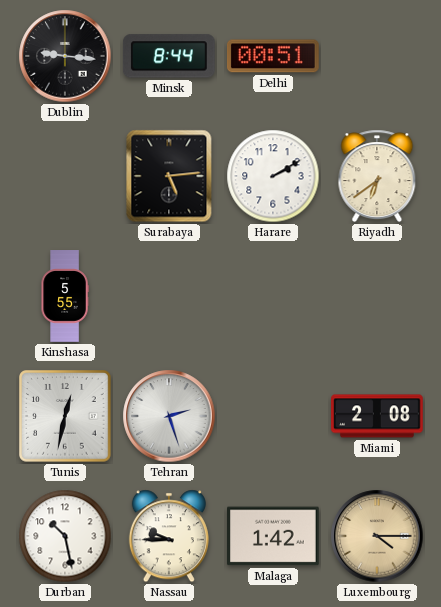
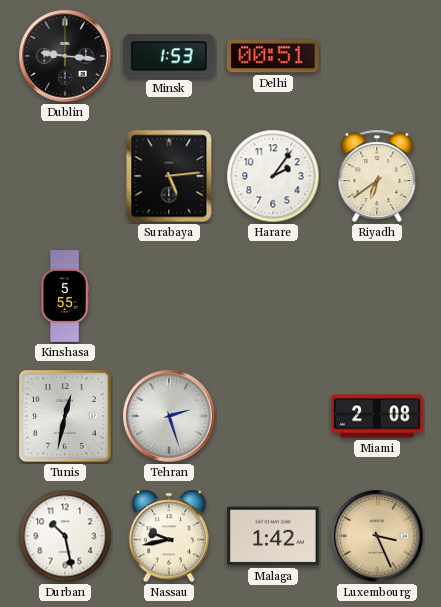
Minsk: 8:44 -> 1:53 (169, 56)
Harare: 2:10 -> 2:06 (273, 176)
Nassau: 9:45 -> 9:43 (169, 536)
Luxembourg: 4:15 -> 3:26 (377, 536)
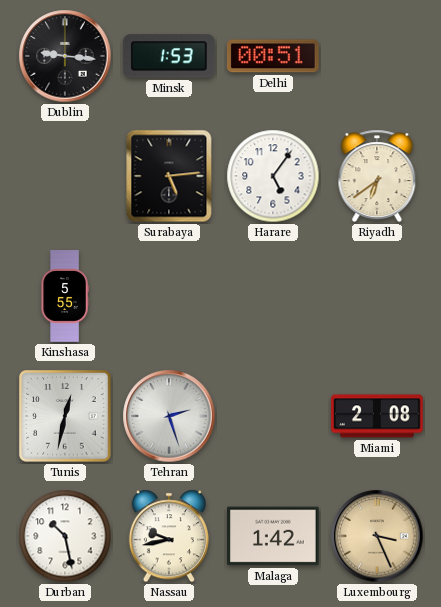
Harare: 2:06 -> 5:06 (273, 176)
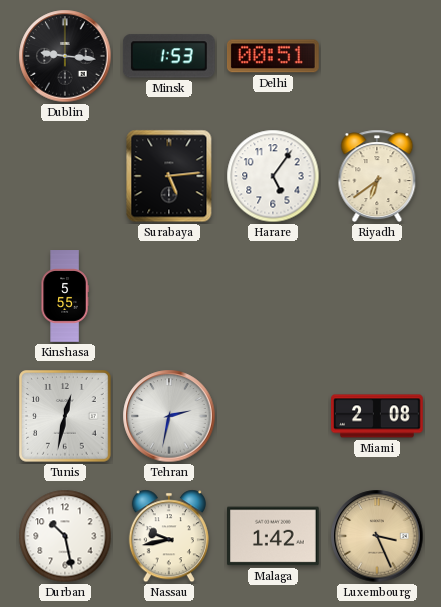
Tehran: 2:27 -> 2:32 (169, 416)
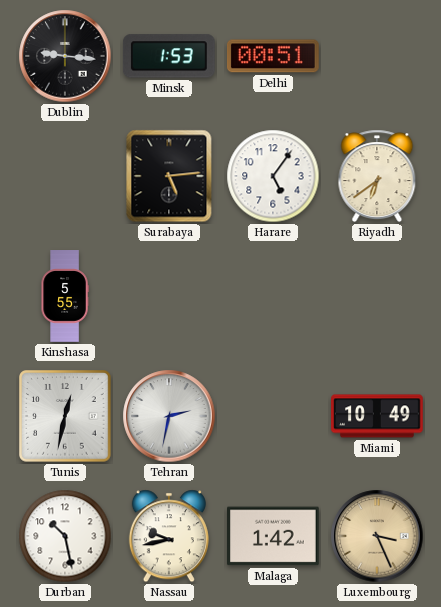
Miami: 2:08 -> 10:49 (377, 416)
